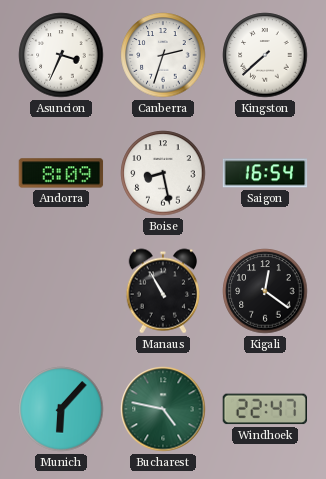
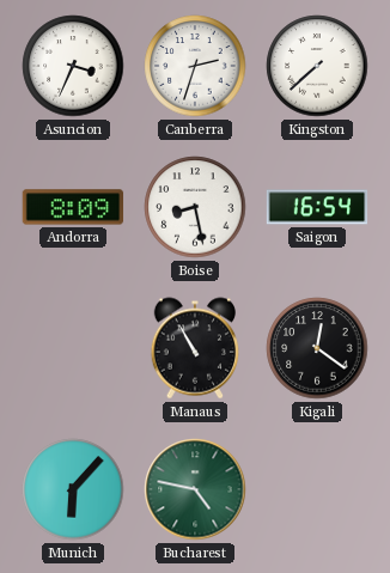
Windhoek: 22:47 -> none (264, 409)
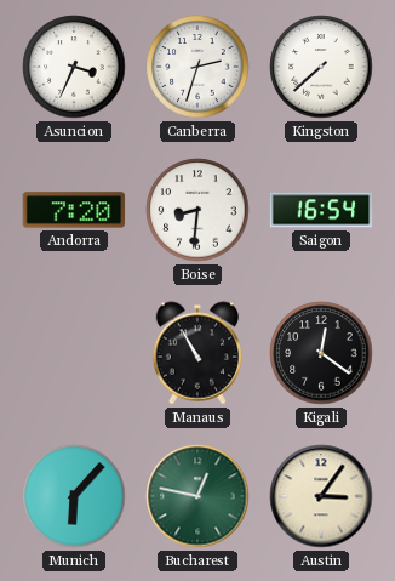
Andorra: 8:09 -> 7:20 (74, 210)
Boise: 8:28 -> 8:31 (198, 210)
Bucharest: 4:47 -> 12:47 (198, 496)
Austin: none -> 3:06 (321, 496)
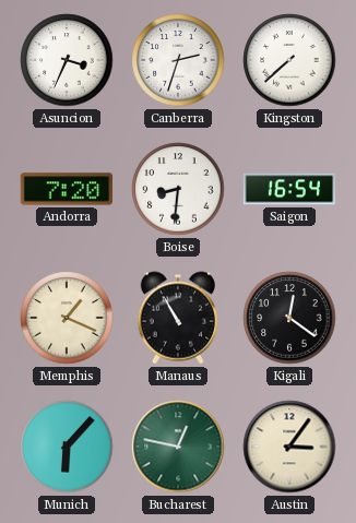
Memphis: none -> 1:19 (67, 318)
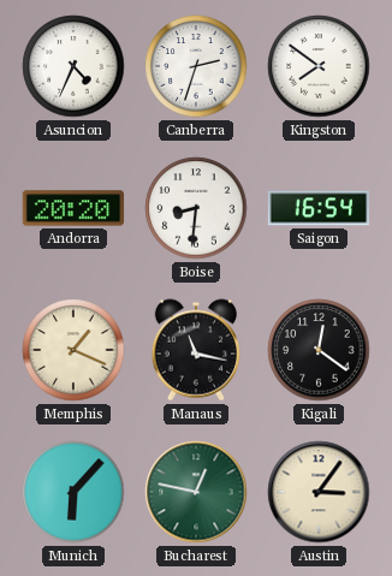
Asuncion: 3:34 -> 4:34 (73, 66)
Kingston: 7:38 -> 7:51 (319, 66)
Andorra: 7:20 -> 20:20 (73, 208)
Manaus: 10:55 -> 11:17 (195, 350)
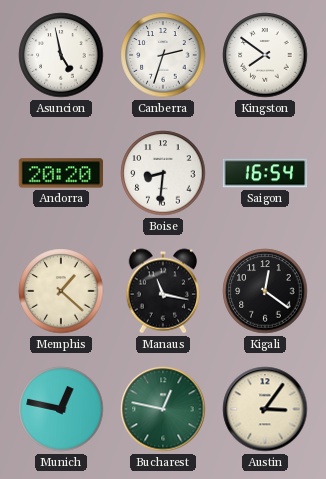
Asuncion: 4:34 -> 4:58 (61, 55)
Memphis: 1:19 -> 1:22 (61, 291)
Munich: 6:07 -> 12:47 (61, 409)
